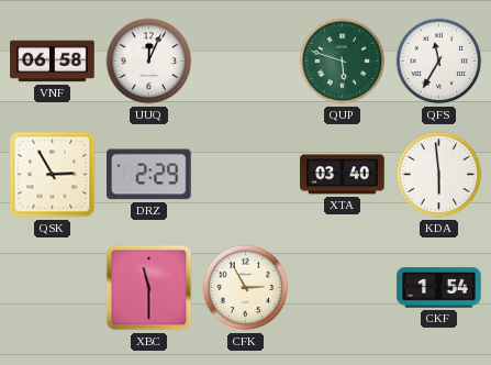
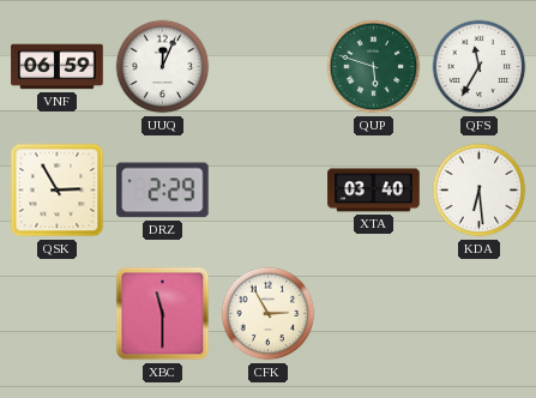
VNF: 06:58 -> 06:59 (58, 67)
KDA: 5:59 -> 6:29 (480, 191)
CKF: 1:54 -> none (439, 288)
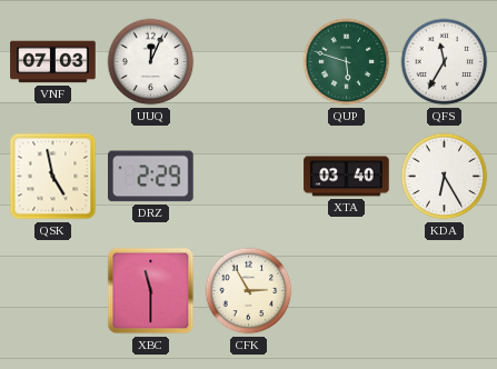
VNF: 06:59 -> 07:03 (53, 62)
QSK: 2:55 -> 4:58 (53, 177)
KDA: 6:29 -> 6:25 (445, 177)
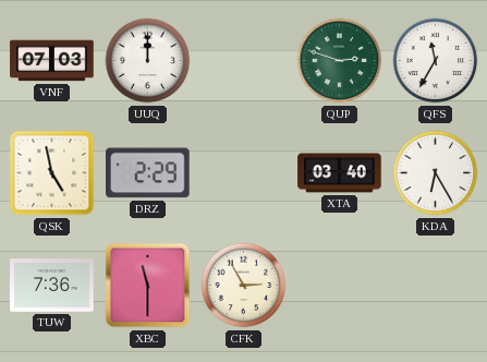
UUQ: 12:04 -> 12:00 (148, 61)
QUP: 5:48 -> 2:48 (340, 61)
TUW: none -> 7:36 (52, 286)
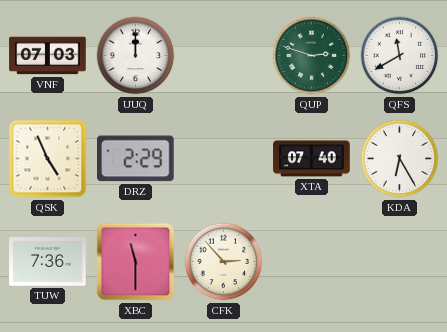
QFS: 11:35 -> 11:40 (400, 56)
QSK: 4:58 -> 4:56 (48, 159)
XTA: 03:40 -> 07:40 (312, 159)
CFK: 2:55 -> 2:53 (224, 262)
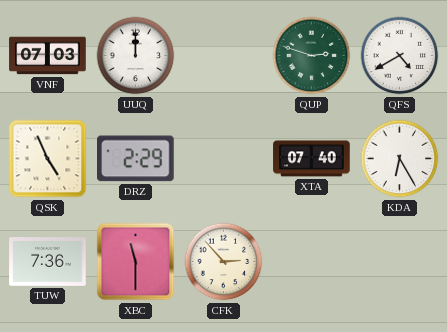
QFS: 11:40 -> 4:40 (400, 56)
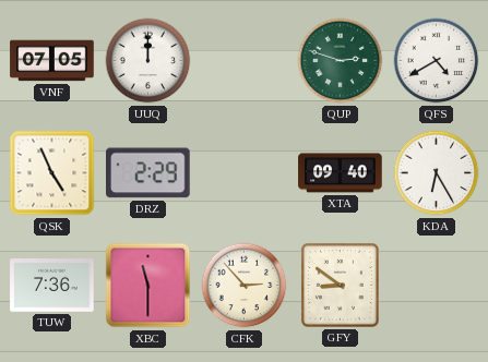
VNF: 07:03 -> 07:05 (52, 61)
XTA: 07:40 -> 09:40 (341, 173)
GFY: none -> 8:51 (340, 285)
